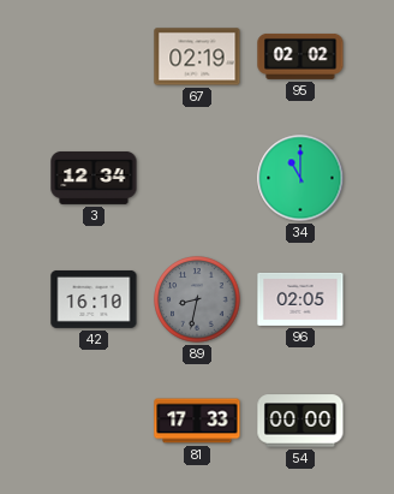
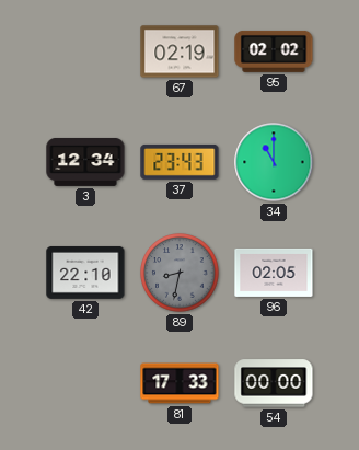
37: none -> 23:43 (179, 162)
42: 16:10 -> 22:10 (85, 273)
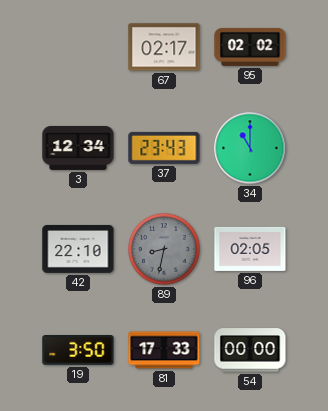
67: 02:19 -> 02:17 (164, 47)
19: none -> 3:50 (78, 350)
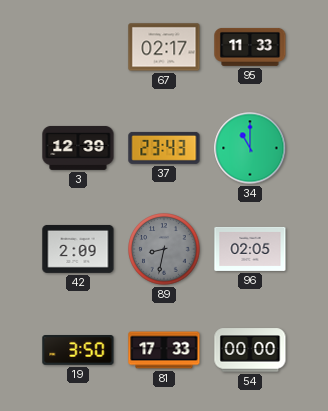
95: 02:02 -> 11:33 (250, 47)
3: 12:34 -> 12:39 (78, 148)
42: 22:10 -> 2:09 (78, 249)
